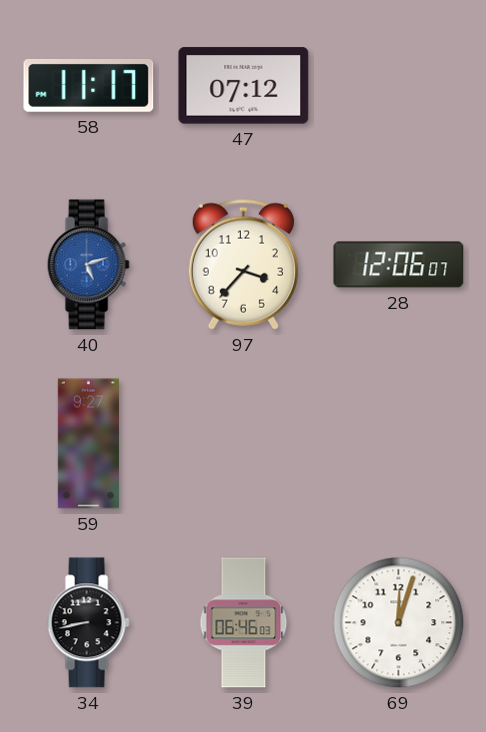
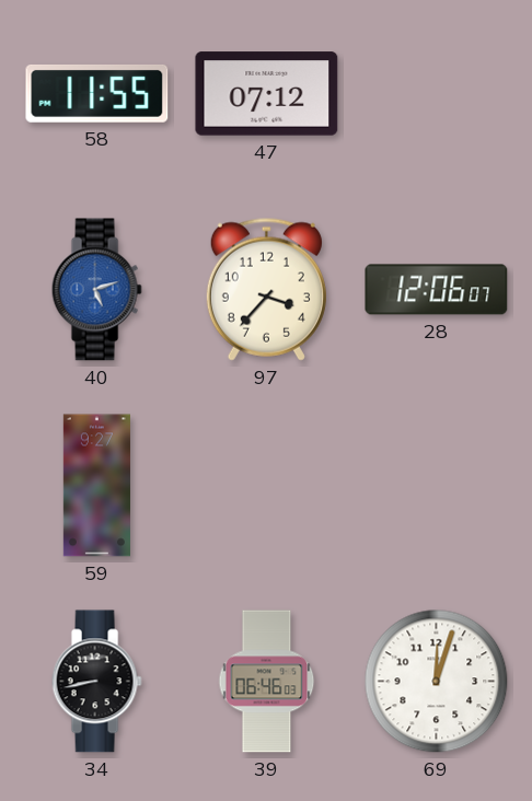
58: 11:17 -> 11:55 (97, 93)
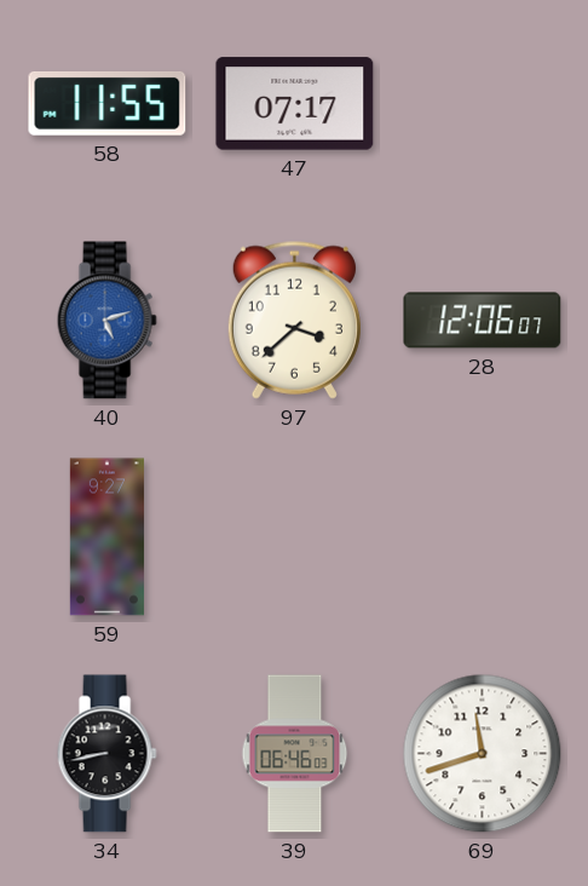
47: 07:12 -> 07:17 (295, 104)
97: 3:37 -> 3:38 (294, 320)
69: 12:03 -> 11:42 (483, 754)
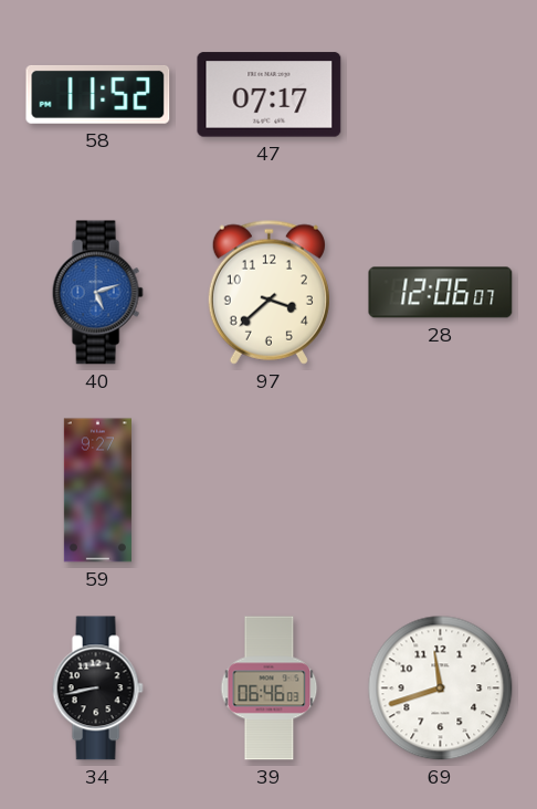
58: 11:55 -> 11:52 (98, 94)
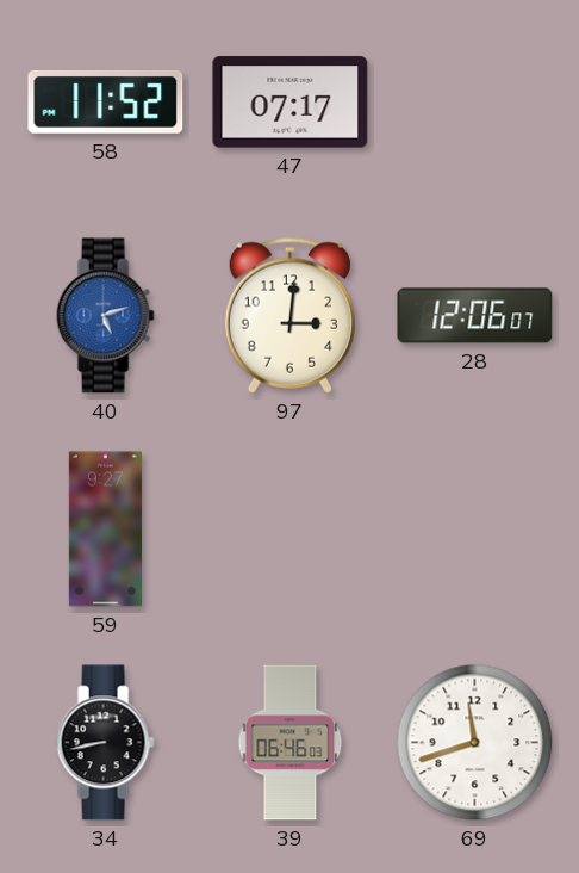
97: 3:38 -> 3:01 (289, 315)
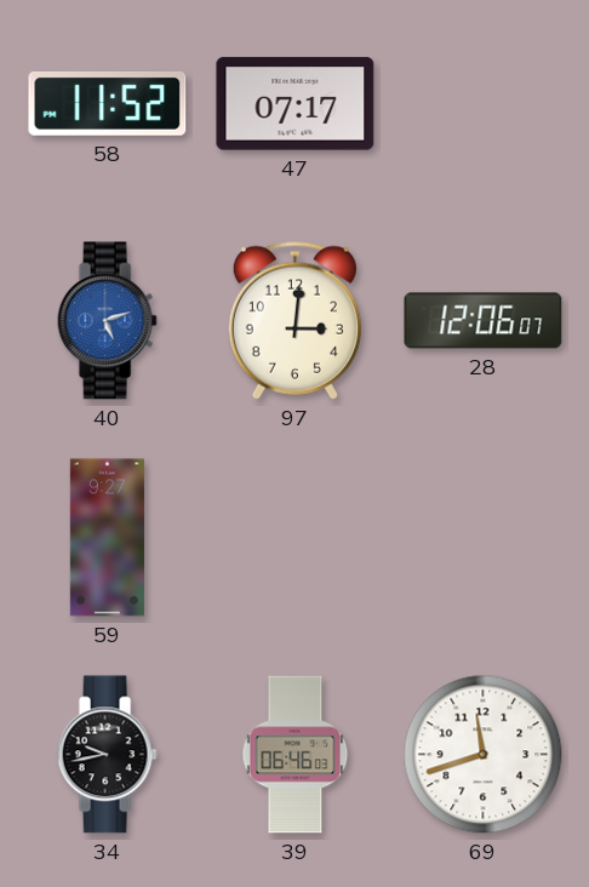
34: 8:43 -> 9:43 (107, 755)
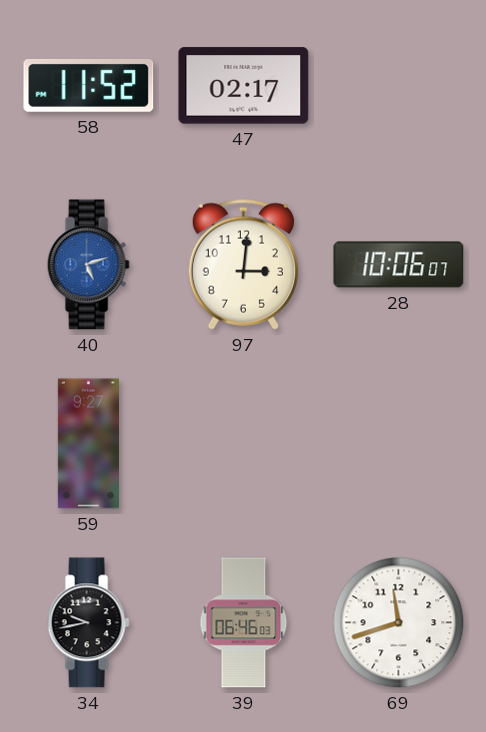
47: 07:17 -> 02:17 (244, 86)
28: 12:06 -> 10:06 (399, 265)
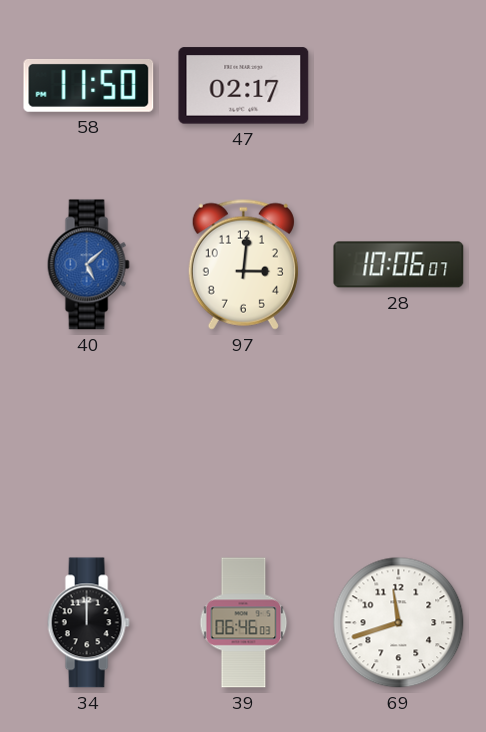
58: 11:52 -> 11:50 (89, 85)
40: 5:12 -> 5:08 (88, 265)
59: 9:27 -> none (88, 444)
34: 9:43 -> 12:00 (88, 623)
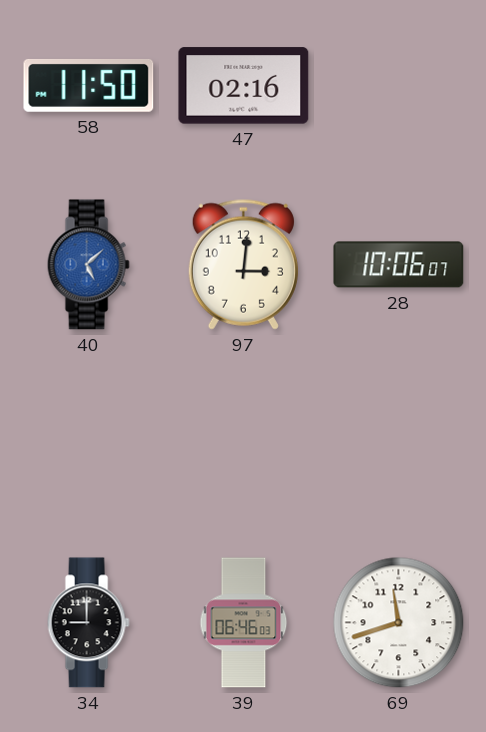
47: 02:17 -> 02:16 (244, 86)
34: 12:00 -> 9:00 (88, 623)
